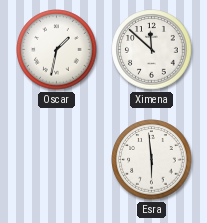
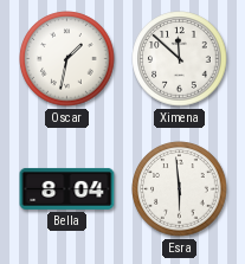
Bella: none -> 8:04 (67, 188)
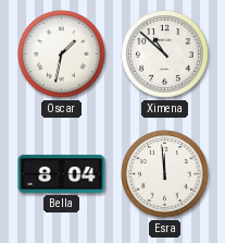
Ximena: 11:52 -> 10:52 (165, 54)
Esra: 5:59 -> 11:59 (165, 174)
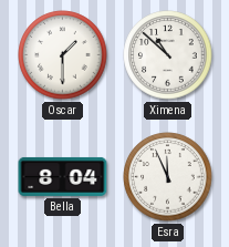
Oscar: 1:32 -> 1:30 (63, 55)
Esra: 11:59 -> 11:56 (168, 177)
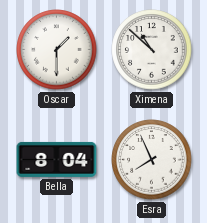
Esra: 11:56 -> 7:56 (152, 160)
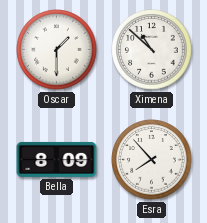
Bella: 8:04 -> 8:09 (57, 159)
Esra: 7:56 -> 7:53 (152, 160)
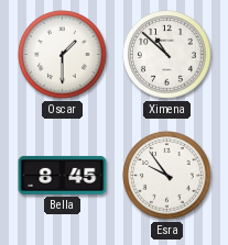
Bella: 8:09 -> 8:45 (63, 175)
Esra: 7:53 -> 9:54 (167, 176)
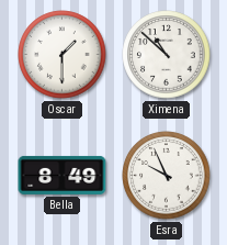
Bella: 8:45 -> 8:49 (63, 175)
Esra: 9:54 -> 9:56 (167, 176)
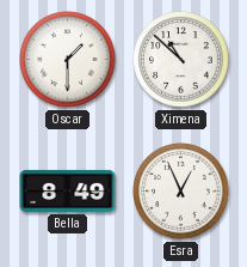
Esra: 9:56 -> 12:56 (181, 192)
